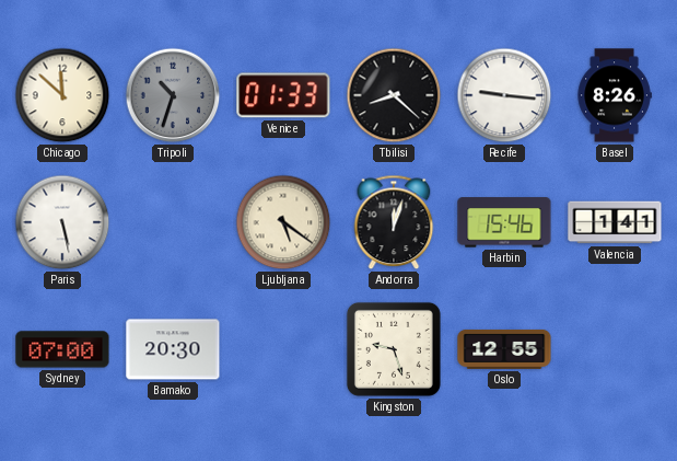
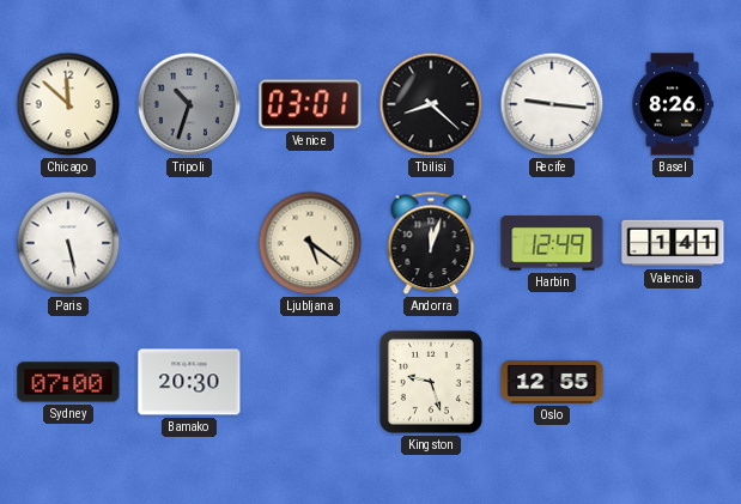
Venice: 01:33 -> 03:01 (310, 104)
Harbin: 15:46 -> 12:49 (552, 243)
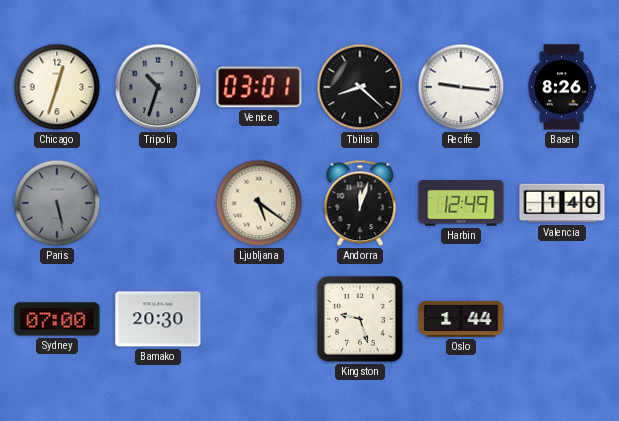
Chicago: 11:52 -> 12:33 (57, 87)
Paris dial: white -> grey (57, 203)
Valencia: 1:41 -> 1:40 (562, 203)
Oslo: 12:55 -> 1:44 (461, 319)
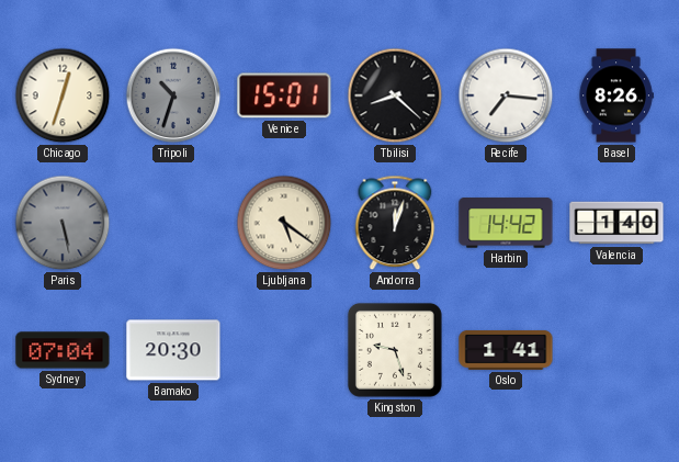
Venice: 03:01 -> 15:01 (284, 95)
Recife: 9:16 -> 7:16 (506, 95)
Harbin: 12:49 -> 14:42 (506, 223)
Sydney: 07:00 -> 07:04 (63, 350)
Oslo: 1:44 -> 1:41 (506, 350)
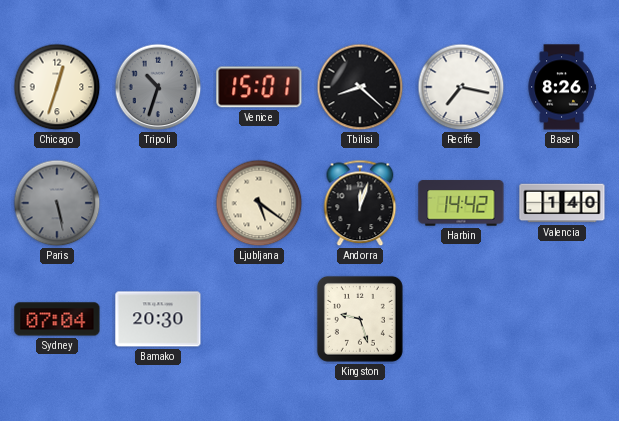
Recife: 7:16 -> 7:17 (461, 87)
Oslo: 1:41 -> none (506, 350)
